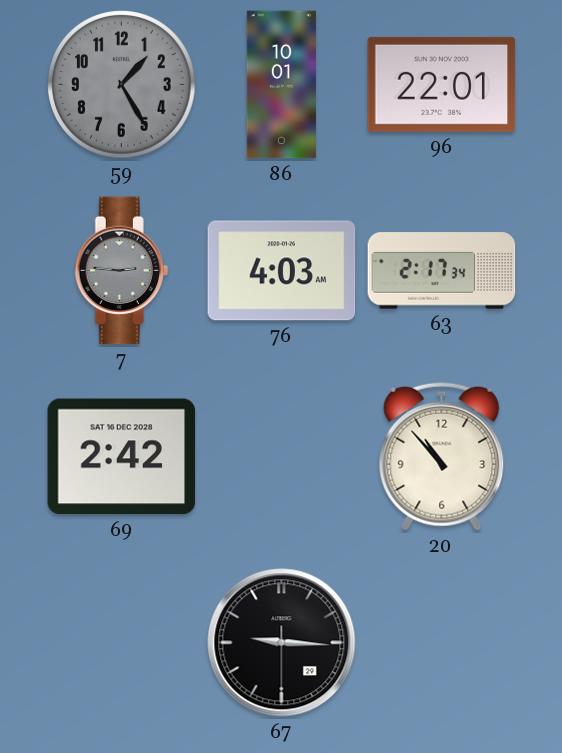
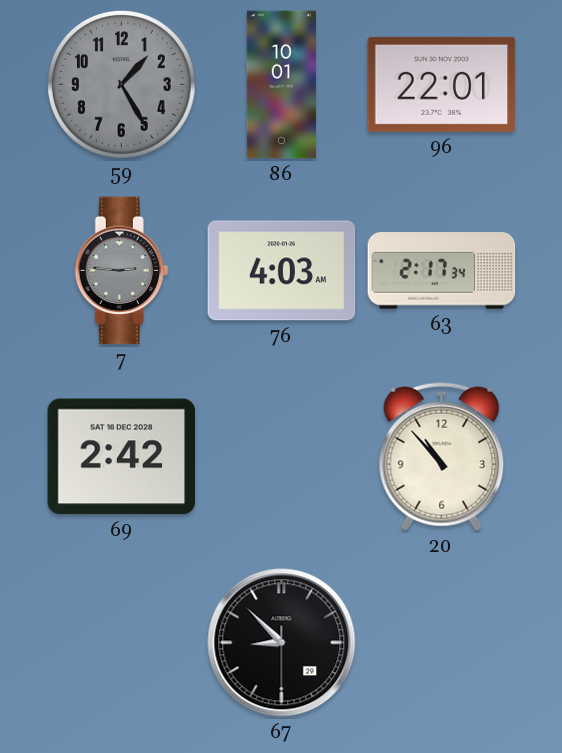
67: 9:15 -> 8:52 (282, 643)
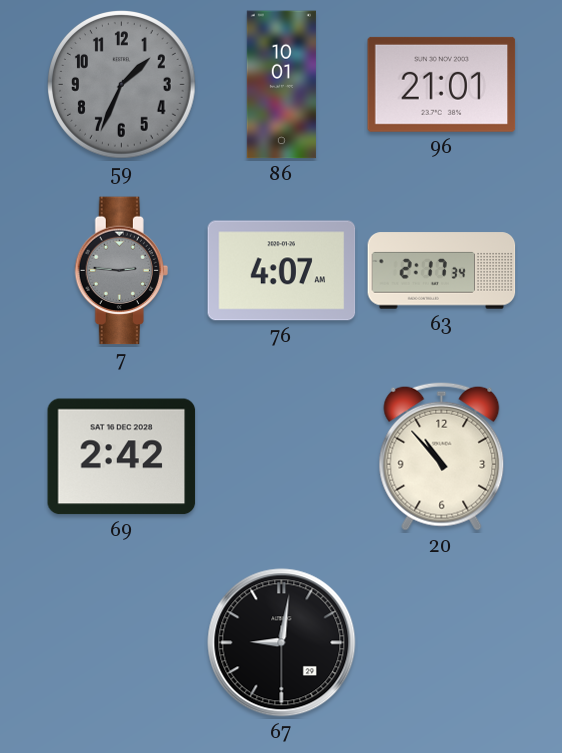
59: 1:25 -> 1:34 (122, 85)
96: 22:01 -> 21:01 (442, 84)
76: 4:03 -> 4:07 (282, 271)
67: 8:52 -> 9:01 (282, 643)
